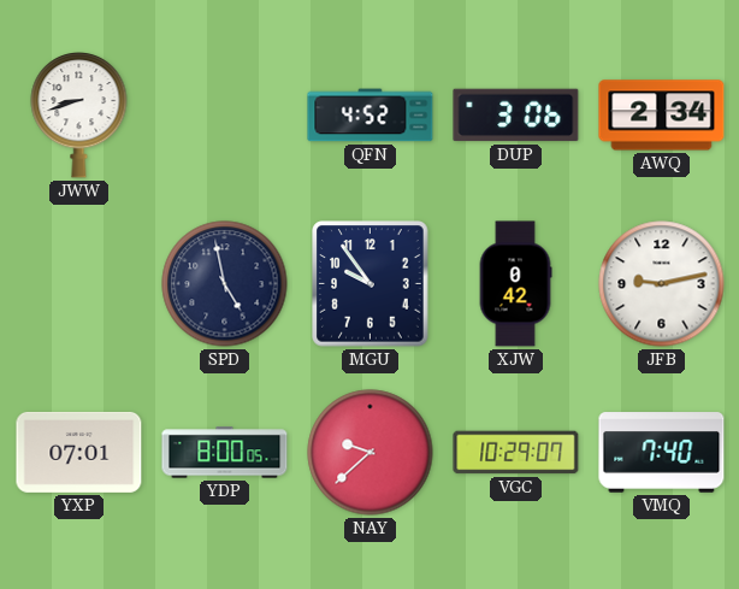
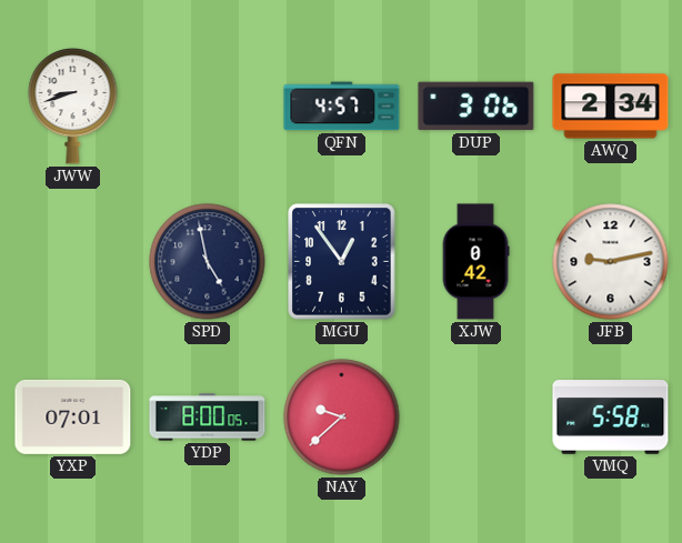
QFN: 4:52 -> 4:57 (342, 107)
MGU: 9:54 -> 12:54 (342, 262)
VGC: 10:29 -> none (516, 453)
VMQ: 7:40 -> 5:58 (611, 418)
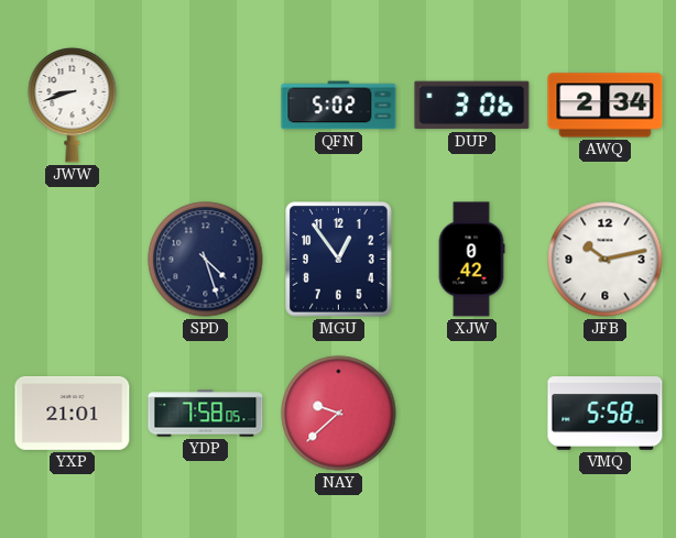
QFN: 4:57 -> 5:02 (339, 106)
SPD: 4:58 -> 4:27 (206, 260)
JFB: 9:13 -> 10:13 (606, 260)
YXP: 07:01 -> 21:01 (73, 413)
YDP: 8:00 -> 7:58 (206, 414)
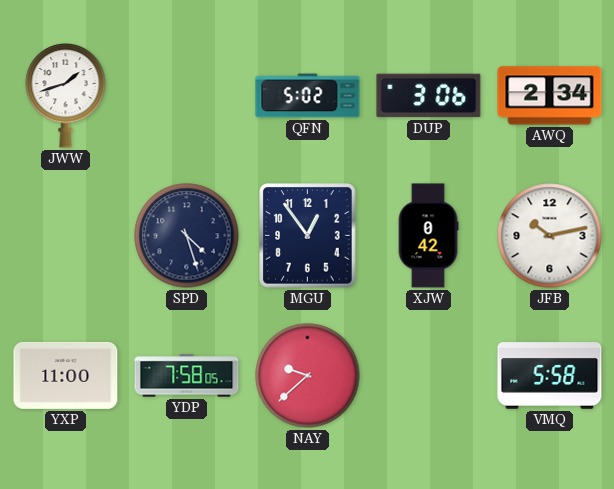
JWW: 8:42 -> 1:42 (66, 96)
YXP: 21:01 -> 11:00 (66, 375)
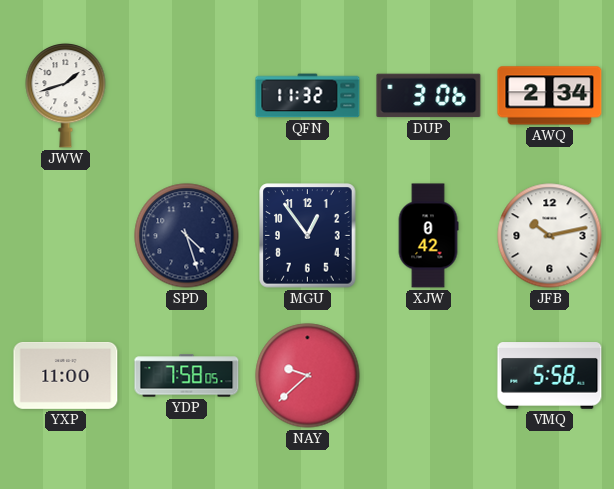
QFN: 5:02 -> 11:32 (308, 96)
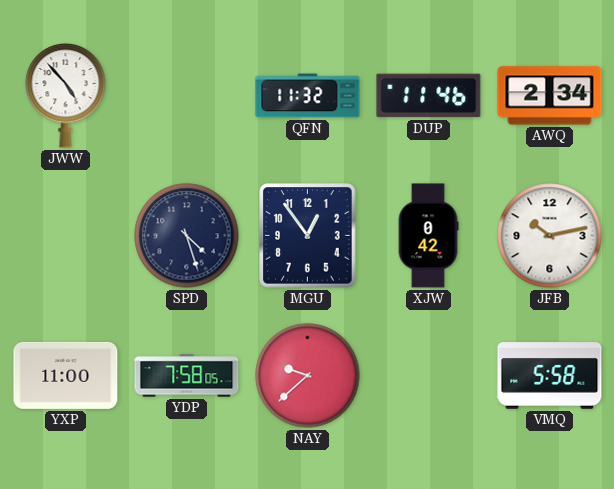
JWW: 1:42 -> 4:53 (66, 96)
DUP: 3:06 -> 11:46 (429, 96)
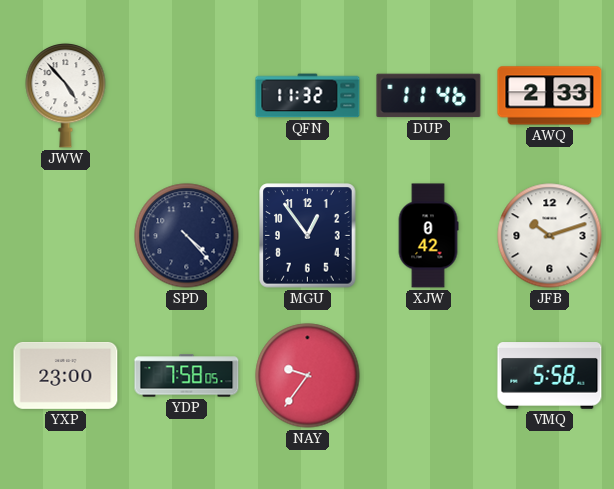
AWQ: 2:34 -> 2:33 (550, 96)
SPD: 4:27 -> 4:23 (187, 236)
JFB: 10:13 -> 10:12 (550, 236)
YXP: 11:00 -> 23:00 (66, 375)
NAY: 9:38 -> 9:36 (308, 376)
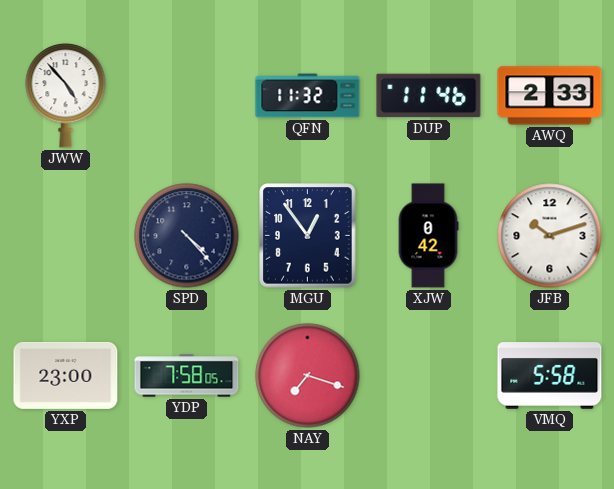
NAY: 9:36 -> 7:18 (308, 376)
